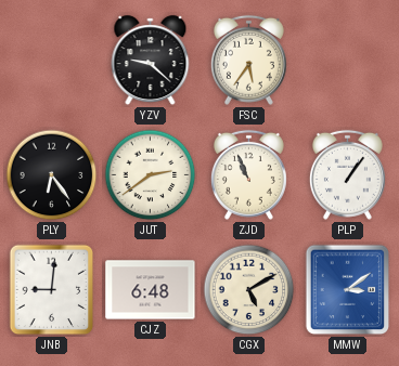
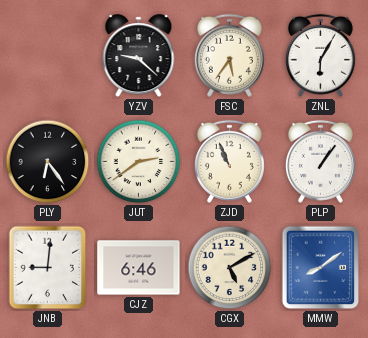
ZNL: none -> 6:05 (320, 55)
CJZ: 6:48 -> 6:46 (139, 268)
MMW: 3:09 -> 8:09 (321, 268)
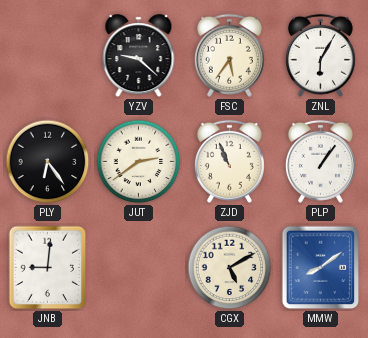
CJZ: 6:46 -> none (139, 268)
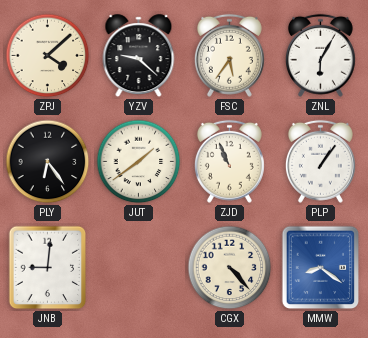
ZPJ: none -> 4:08 (48, 56)
JUT: 2:39 -> 1:39 (139, 162)
CGX: 5:10 -> 4:23 (230, 268)
MMW: 8:09 -> 8:21 (321, 268)
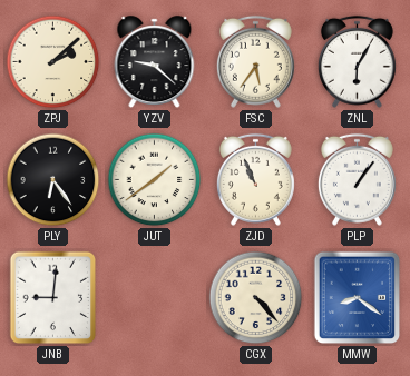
ZPJ: 4:08 -> 2:08 (53, 62)
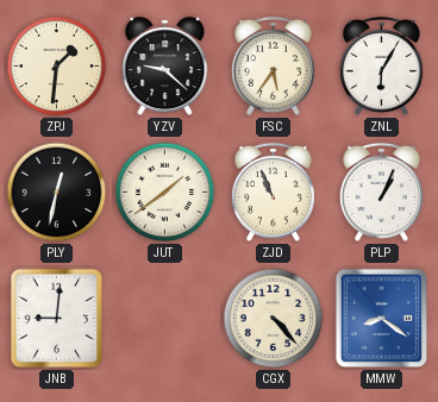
ZPJ: 2:08 -> 1:31 (57, 67)
PLY: 6:24 -> 12:32 (57, 193)
PLP: 1:06 -> 1:04 (381, 191)
